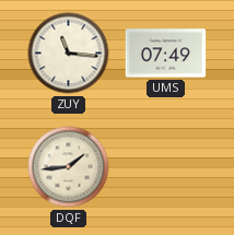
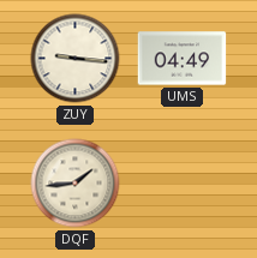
ZUY: 11:16 -> 9:16 (76, 59)
UMS: 07:49 -> 04:49 (183, 59)
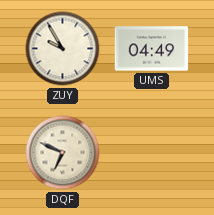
ZUY: 9:16 -> 9:55 (63, 49)
DQF: 1:44 -> 6:49 (63, 153)
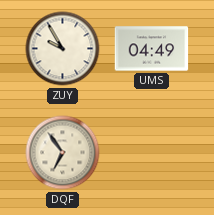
DQF: 6:49 -> 6:54 (63, 153)
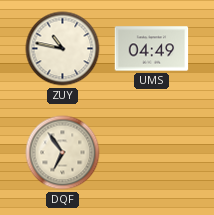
ZUY: 9:55 -> 10:47 (63, 49)
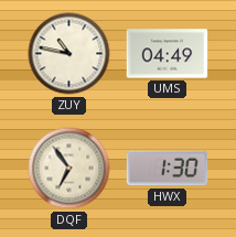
HWX: none -> 1:30 (168, 169)
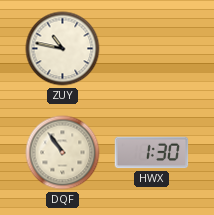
UMS: 04:49 -> none (168, 54)
DQF: 6:54 -> 10:54 (63, 153)
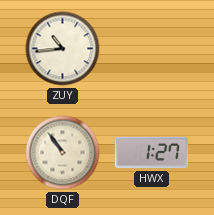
ZUY: 10:47 -> 10:44 (63, 49)
HWX: 1:30 -> 1:27 (152, 153)
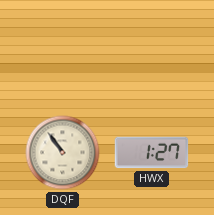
ZUY: 10:44 -> none (63, 49)
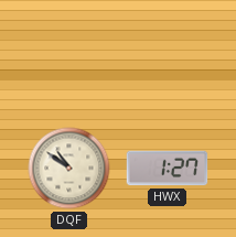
DQF: 10:54 -> 10:51 (69, 169)
